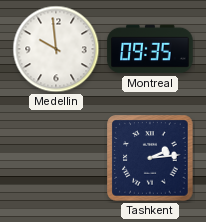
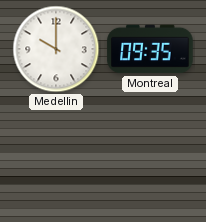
Medellin: 9:59 -> 10:00 (56, 49)
Tashkent: 2:14 -> none (150, 158)
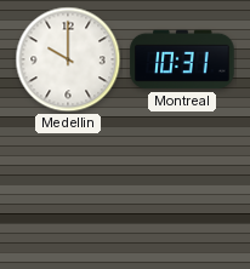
Montreal: 09:35 -> 10:31 (182, 59)
